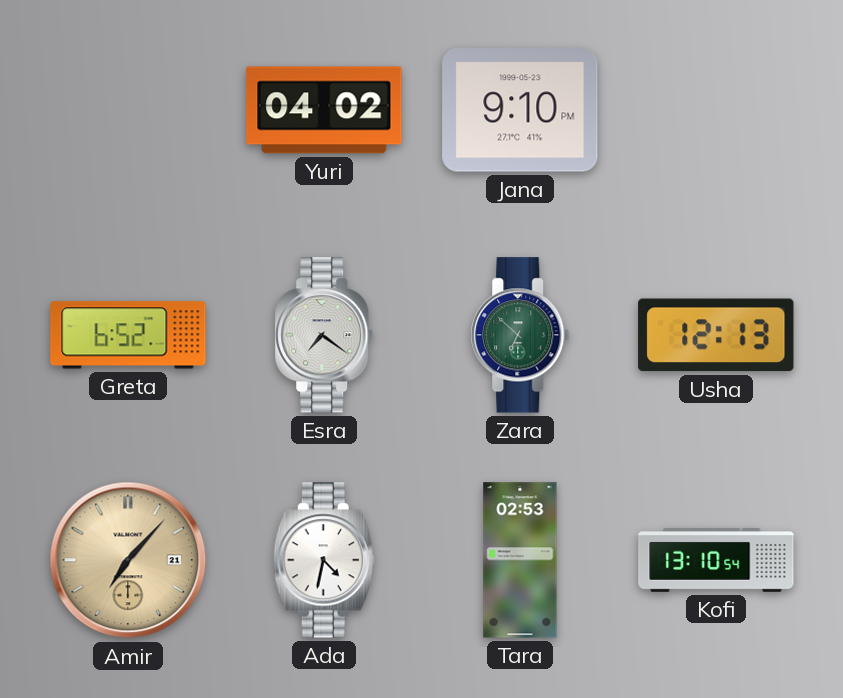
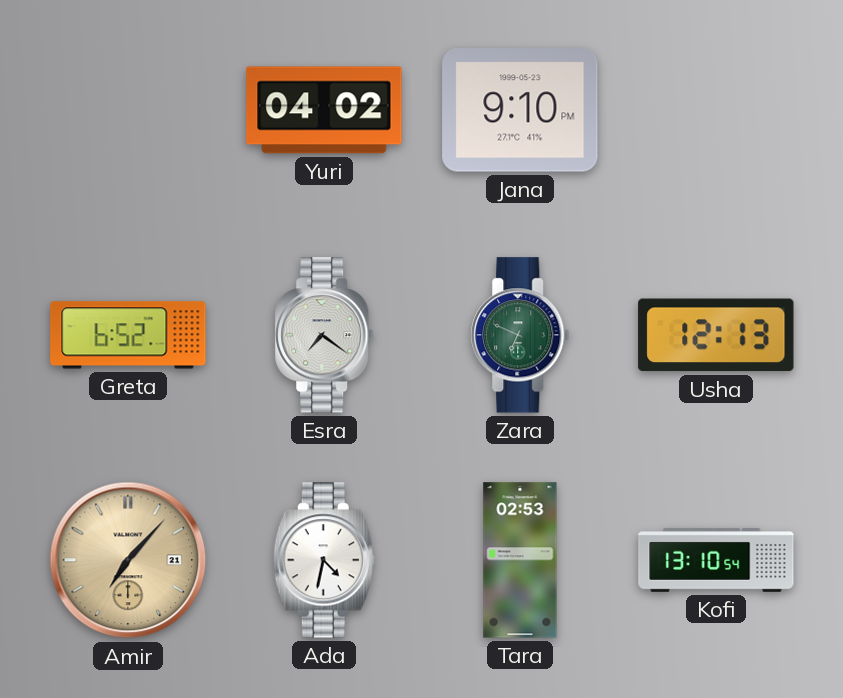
Zara: 6:52 -> 6:49 (520, 335)
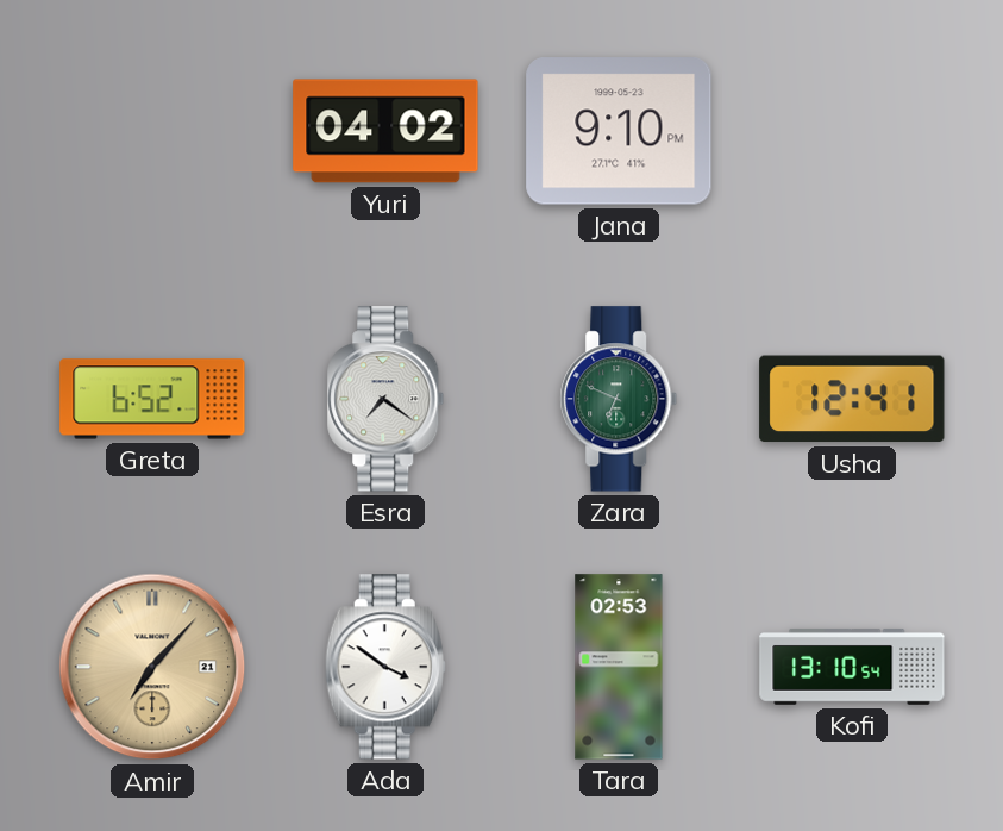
Usha: 12:13 -> 12:41 (852, 399)
Ada: 4:32 -> 3:51 (385, 667)
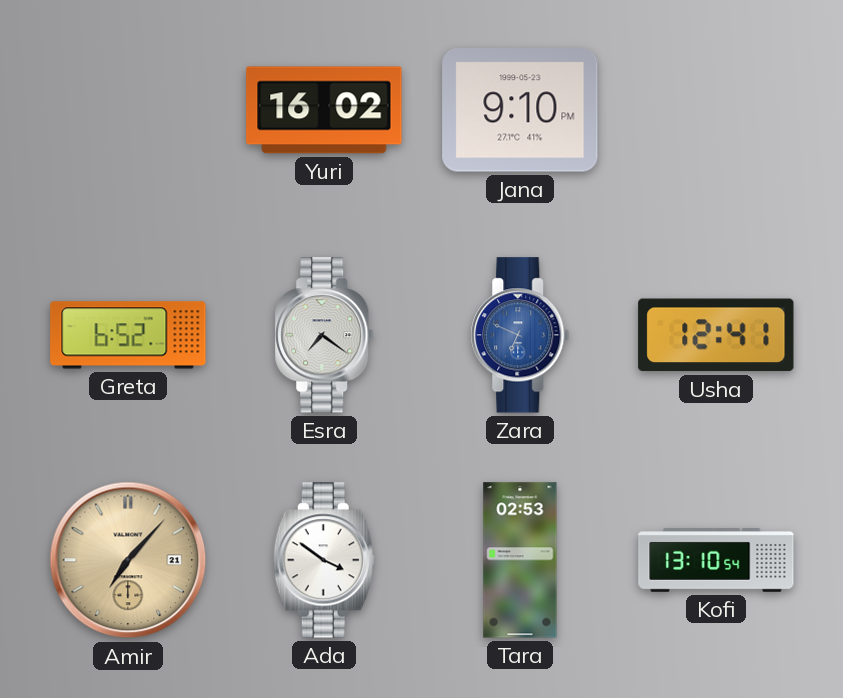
Yuri: 04:02 -> 16:02 (324, 110)
Zara dial: green -> blue (520, 335)
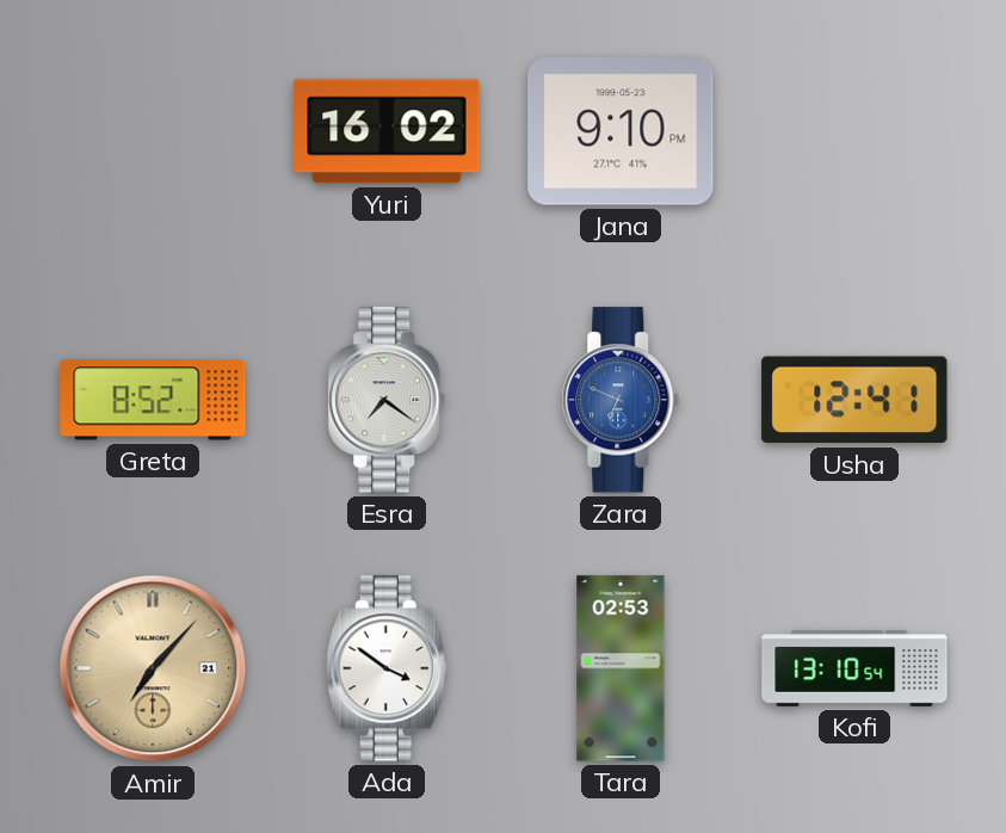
Greta: 6:52 -> 8:52 (153, 400)
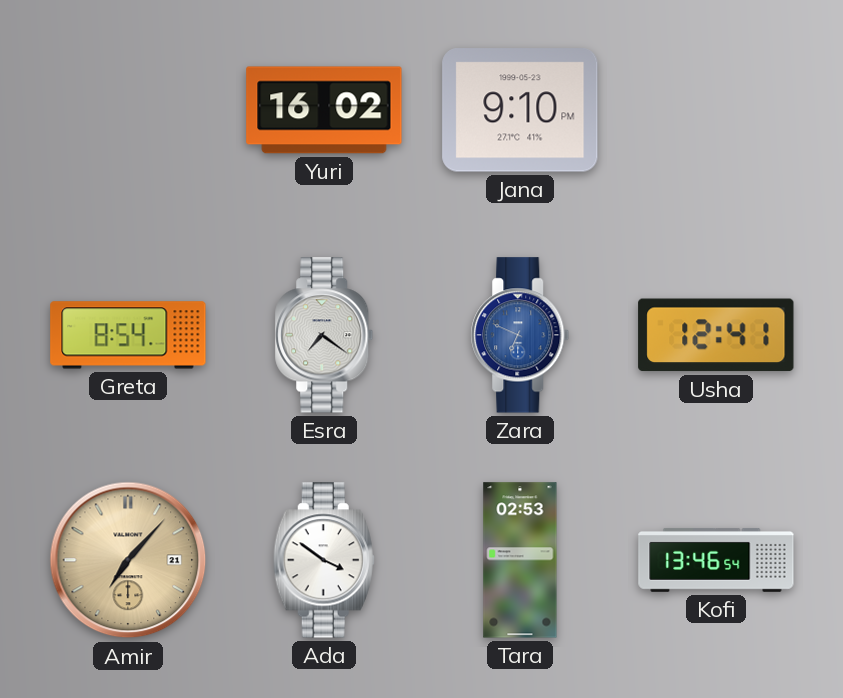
Greta: 8:52 -> 8:54 (128, 335)
Kofi: 13:10 -> 13:46 (716, 560)
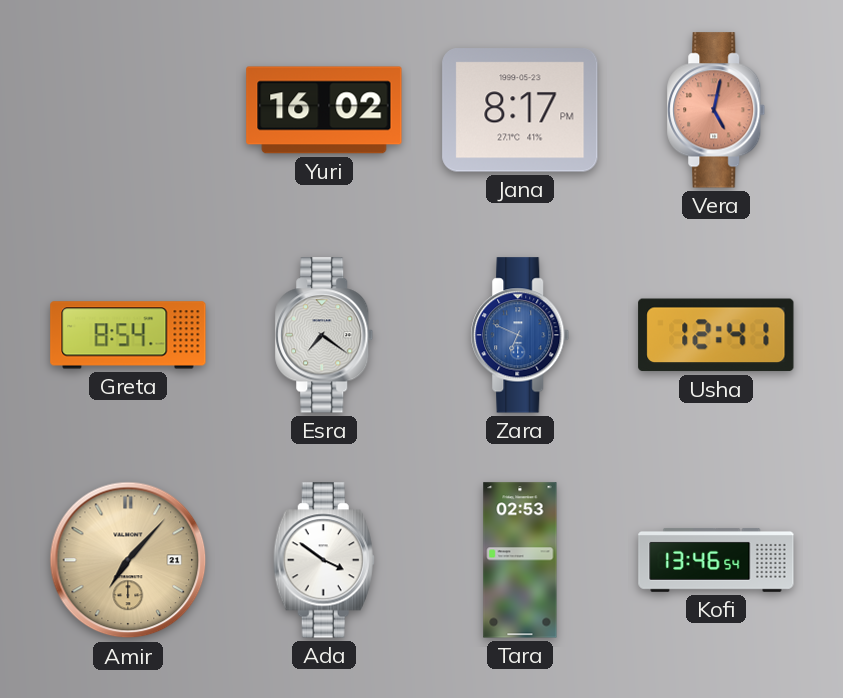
Jana: 9:10 -> 8:17 (520, 110)
Vera: none -> 5:02 (716, 110)
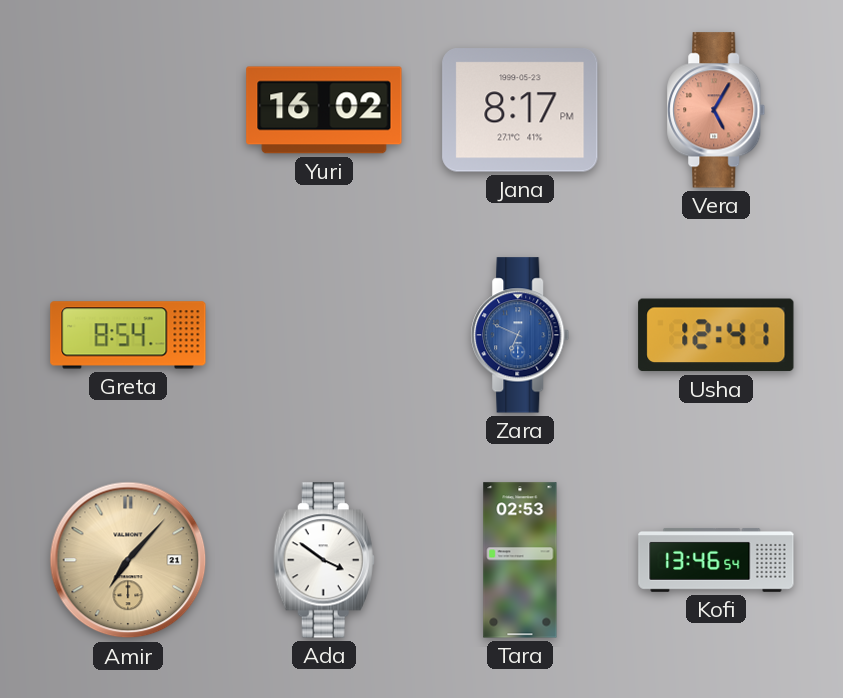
Vera: 5:02 -> 5:05 (716, 110)
Esra: 7:21 -> none (324, 335)
